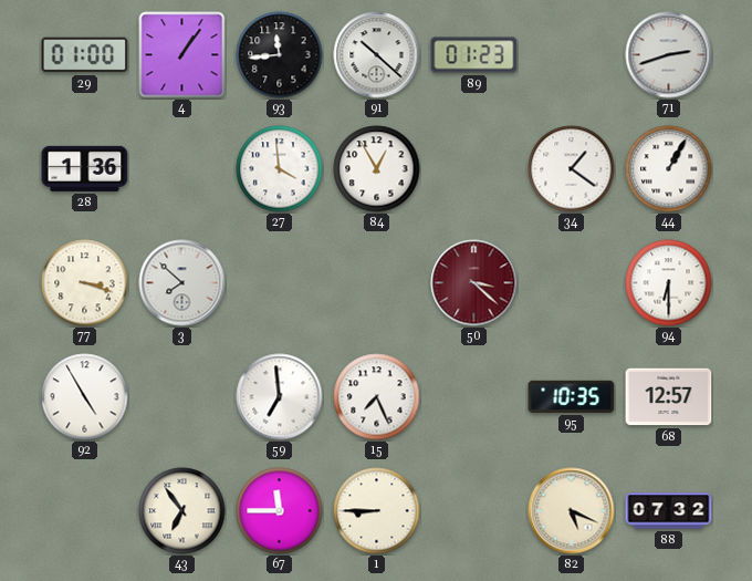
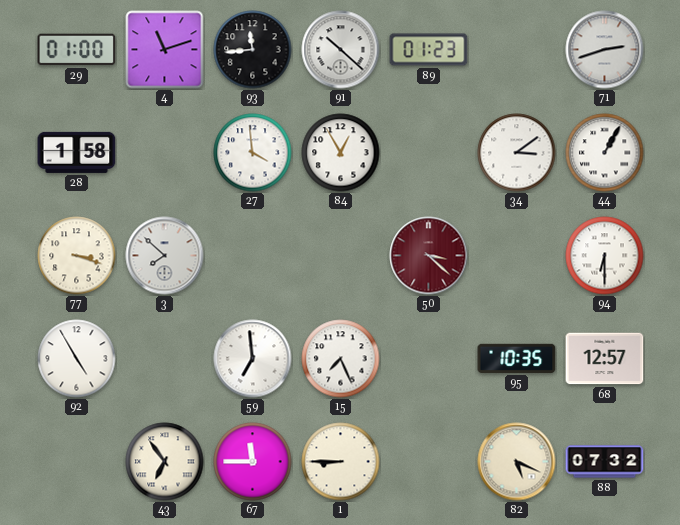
4: 1:06 -> 11:12 (165, 50)
28: 1:36 -> 1:58 (77, 152)
34: 1:21 -> 3:09 (517, 153)
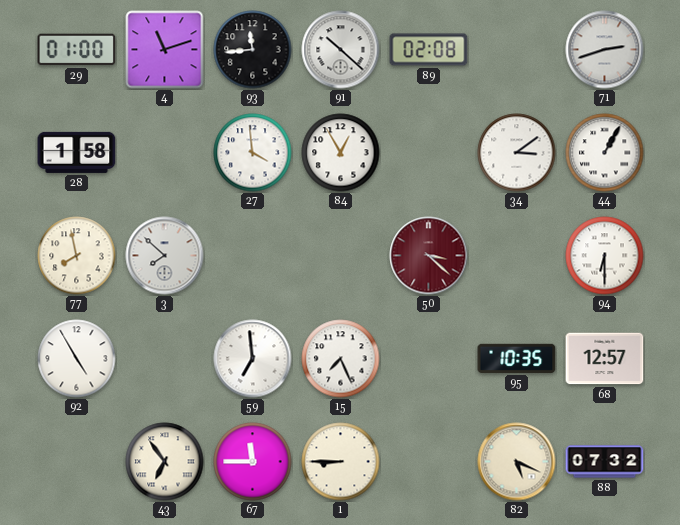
89: 01:23 -> 02:08 (429, 50)
77: 3:18 -> 7:58 (77, 256)
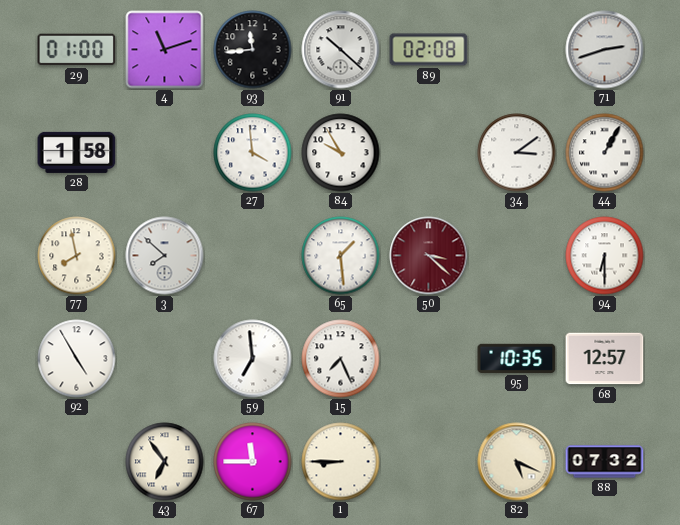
84: 12:55 -> 9:55 (341, 153)
65: none -> 1:29 (341, 256)
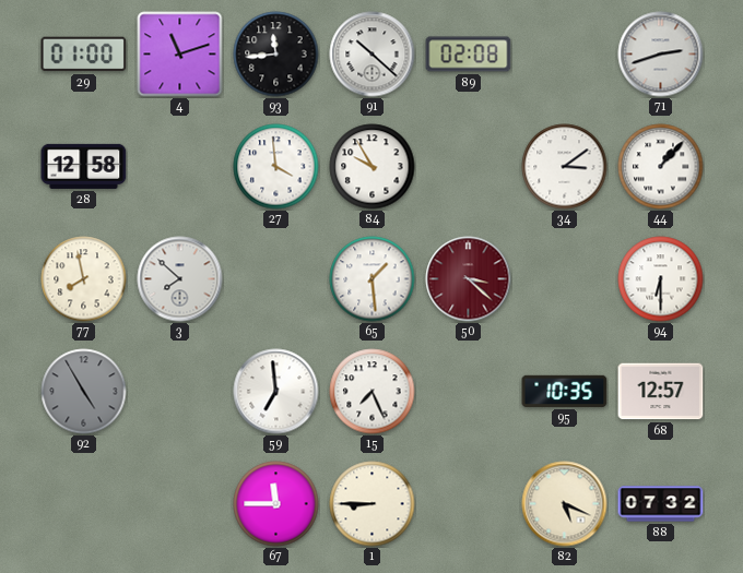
28: 1:58 -> 12:58 (84, 166)
44: 1:05 -> 1:07 (661, 167)
92 dial: white -> grey (84, 392)
43: 6:54 -> none (165, 462)
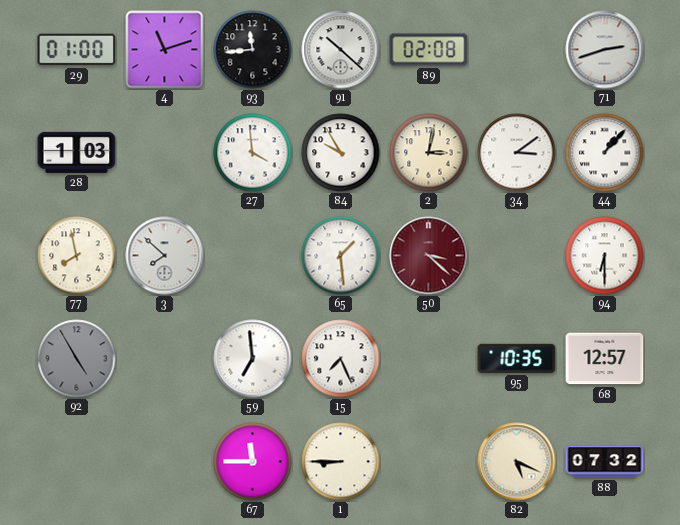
28: 12:58 -> 1:03 (77, 152)
2: none -> 3:02 (429, 153)
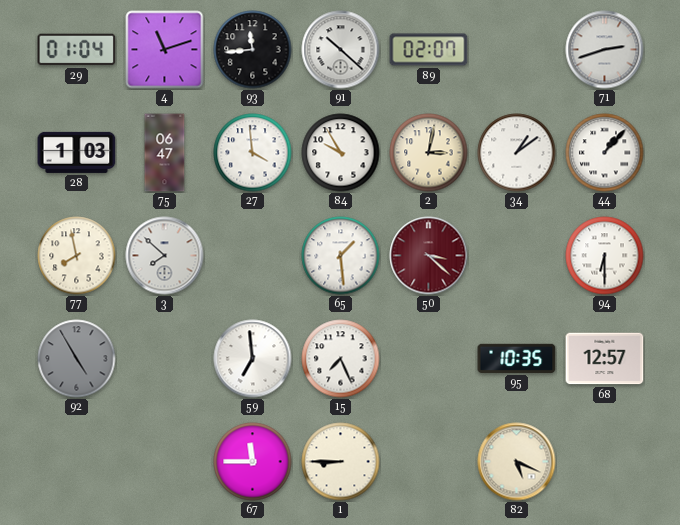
29: 01:00 -> 01:04 (77, 50)
89: 02:08 -> 02:07 (429, 50)
75: none -> 06:47 (165, 153)
34: 3:09 -> 1:09 (517, 153)
88: 07:32 -> none (605, 462)
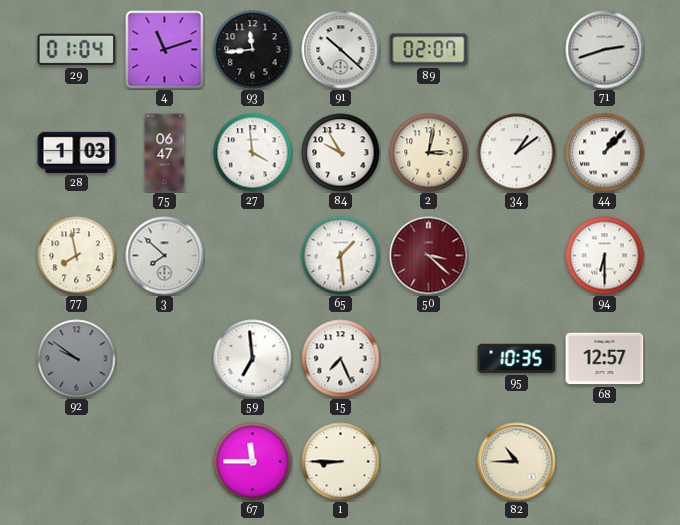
92: 4:55 -> 9:51 (77, 359)
82: 5:19 -> 10:45 (517, 462)
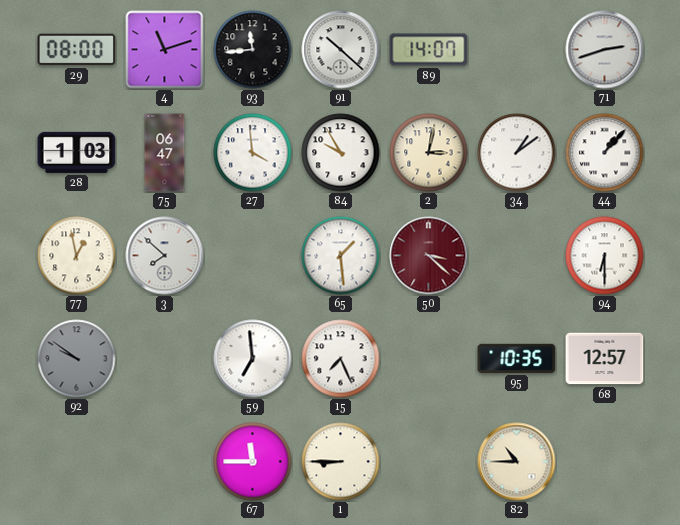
29: 01:04 -> 08:00 (77, 50)
89: 02:07 -> 14:07 (429, 50)
77: 7:58 -> 12:58 (77, 256)
